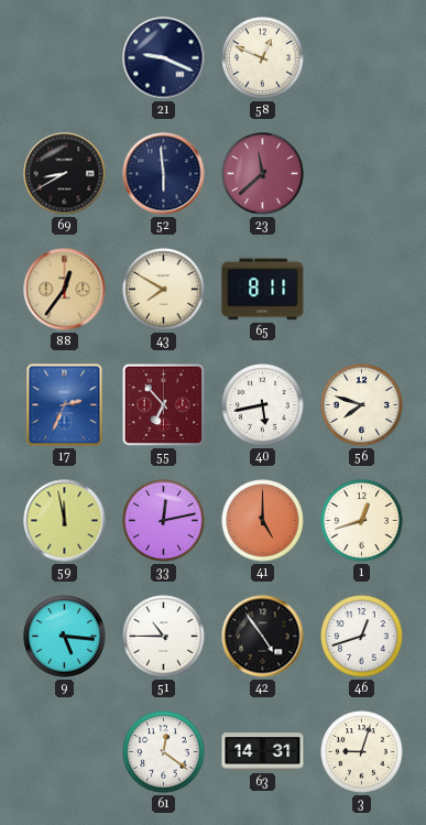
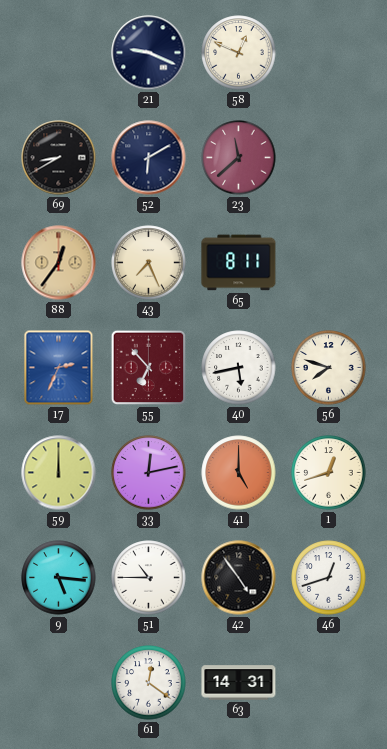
52: 5:59 -> 6:10 (149, 158)
43: 7:50 -> 7:26 (149, 263)
59: 11:58 -> 12:00 (59, 473)
3: 9:03 -> none (362, 752)
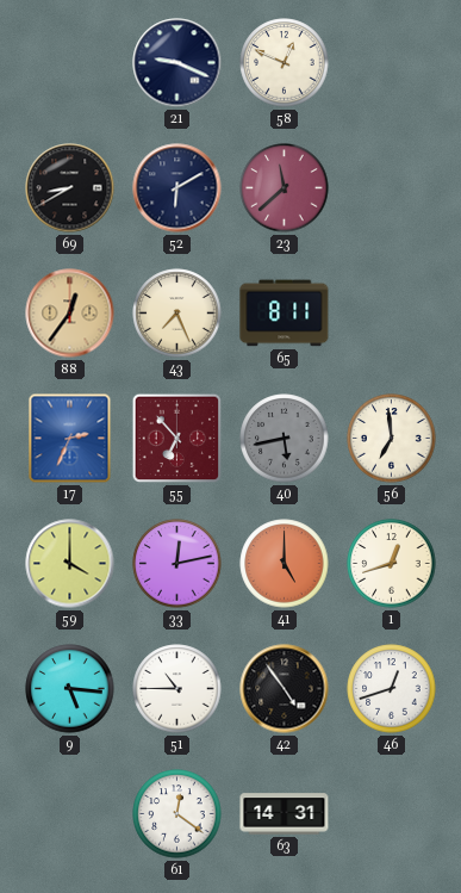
40 dial: white -> grey (285, 439)
56: 7:48 -> 6:59 (392, 439)
59: 12:00 -> 4:00 (70, 564)
